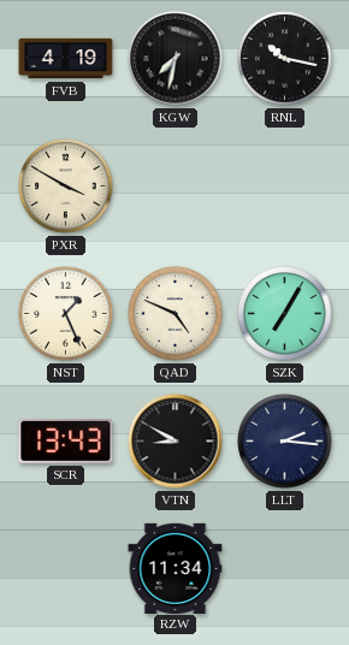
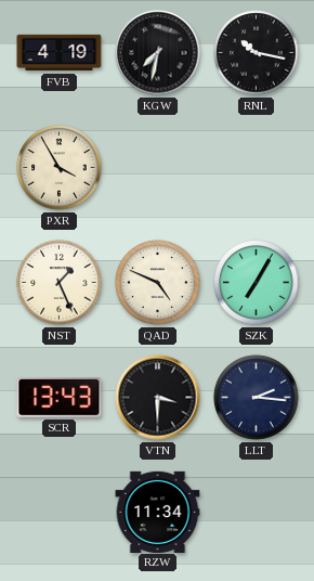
PXR: 3:50 -> 3:55 (60, 168)
VTN: 8:50 -> 3:30 (158, 398)
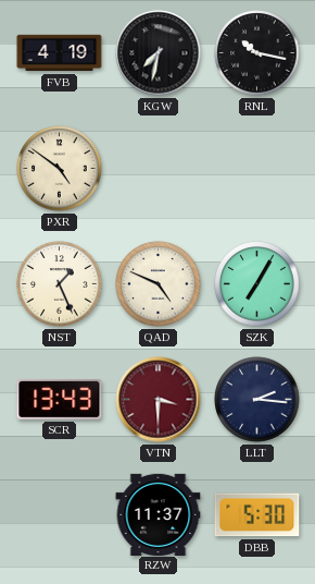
PXR: 3:55 -> 4:51 (60, 169)
VTN dial: black -> burgundy (159, 400)
RZW: 11:34 -> 11:37 (159, 514)
DBB: none -> 5:30 (257, 515)
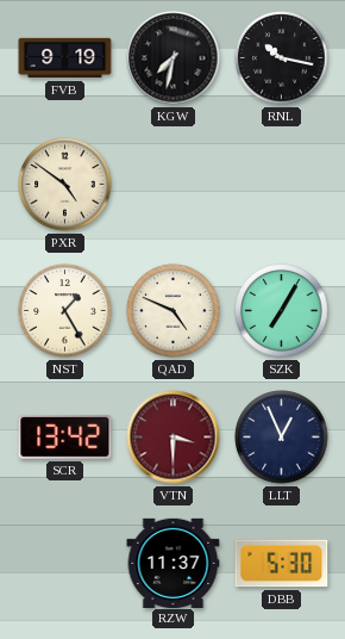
FVB: 4:19 -> 9:19 (65, 58)
NST: 1:26 -> 1:25 (65, 311)
SCR: 13:43 -> 13:42 (65, 438)
LLT: 2:16 -> 12:56 (282, 438)
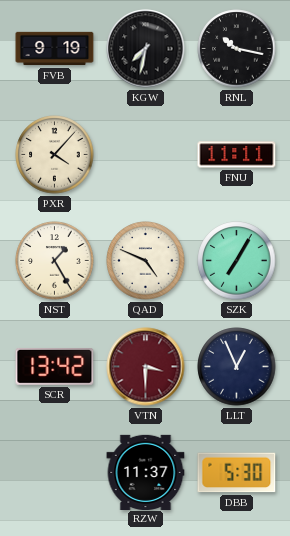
PXR: 4:51 -> 4:07 (55, 155)
FNU: none -> 11:11 (237, 155)
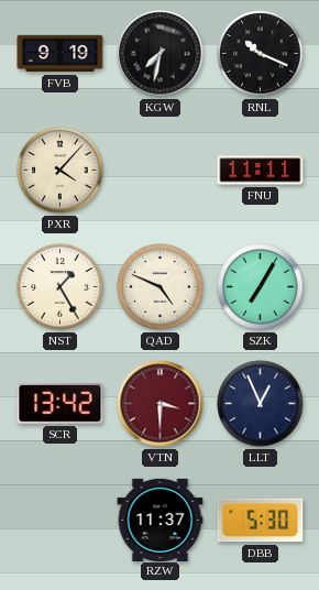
RNL: 10:17 -> 10:19 (261, 54)
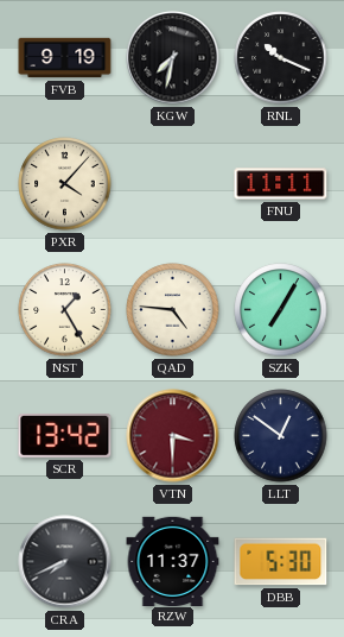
QAD: 4:49 -> 4:46 (173, 310)
LLT: 12:56 -> 12:51 (281, 436)
CRA: none -> 7:41 (65, 562)
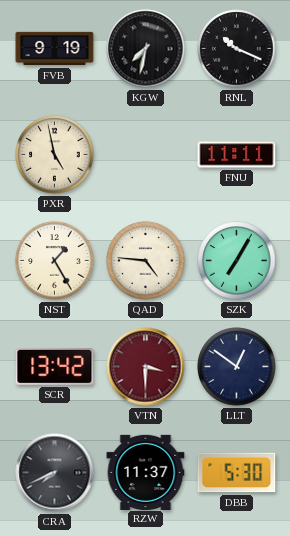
PXR: 4:07 -> 4:58 (55, 155)
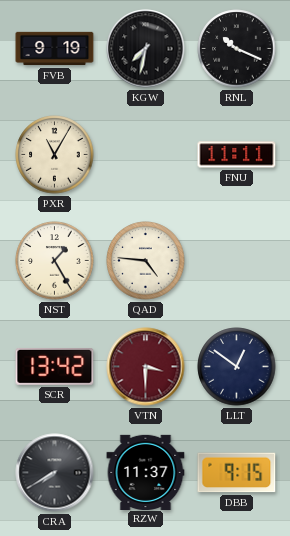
PXR: 4:58 -> 11:05 (55, 155)
SZK: 7:05 -> none (237, 261)
CRA: 7:41 -> 7:40 (55, 473)
DBB: 5:30 -> 9:15 (237, 473)
